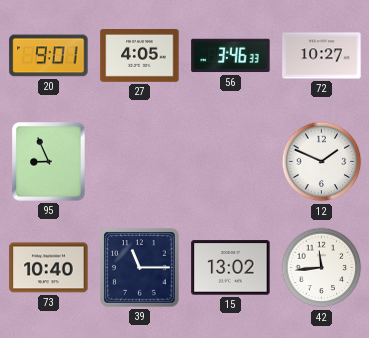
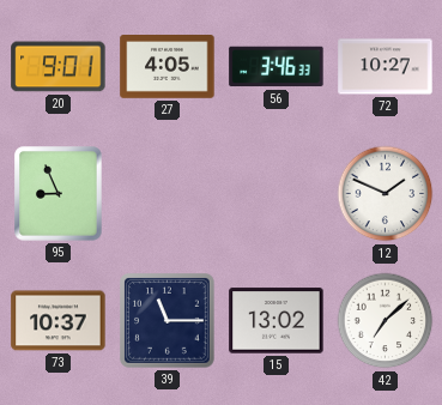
73: 10:40 -> 10:37 (59, 321)
42: 11:44 -> 7:08 (386, 321)
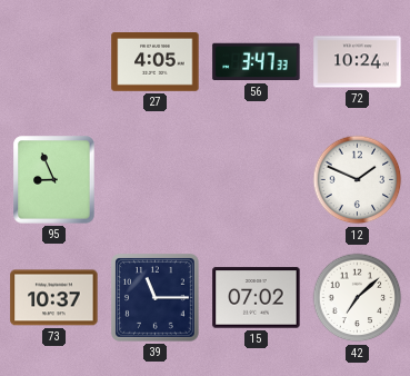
20: 9:01 -> none (59, 67)
56: 3:46 -> 3:47 (257, 62)
72: 10:27 -> 10:24 (358, 62)
15: 13:02 -> 07:02 (257, 298)
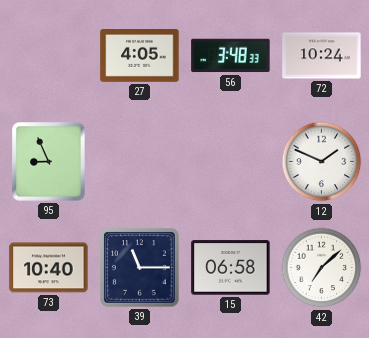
56: 3:47 -> 3:48 (231, 56)
73: 10:37 -> 10:40 (49, 268)
15: 07:02 -> 06:58 (231, 268)
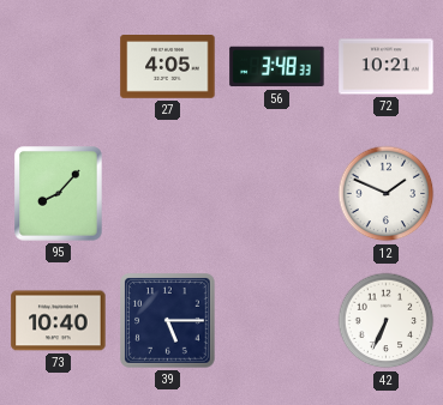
72: 10:24 -> 10:21 (387, 67)
95: 8:56 -> 8:07 (59, 194)
39: 11:15 -> 5:15 (168, 321)
15: 06:58 -> none (231, 268)
42: 7:08 -> 6:34 (387, 321)
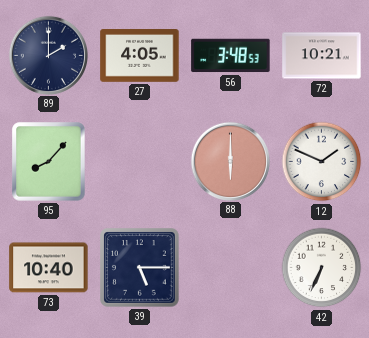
89: none -> 2:00 (48, 55)
56: 3:48:33 -> 3:48:53 (231, 56)
88: none -> 6:00 (230, 161)
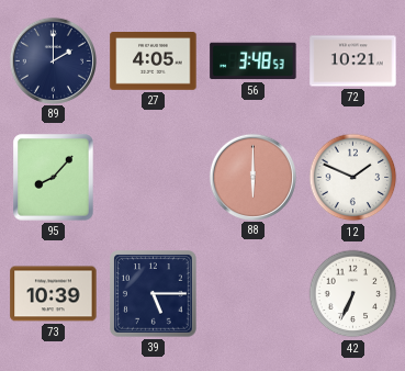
73: 10:40 -> 10:39 (54, 294)
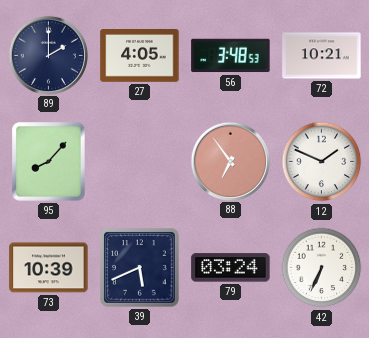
88: 6:00 -> 6:54 (230, 161)
39: 5:15 -> 5:41 (140, 268)
79: none -> 03:24 (231, 268)
